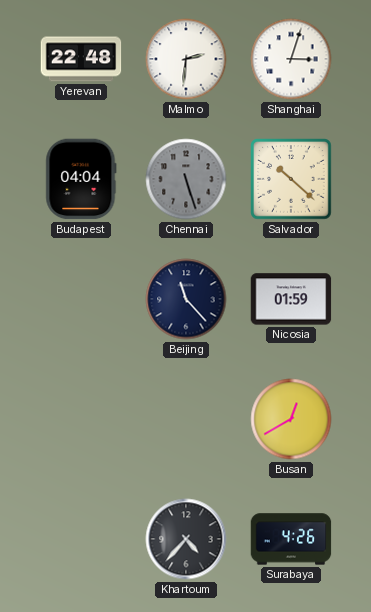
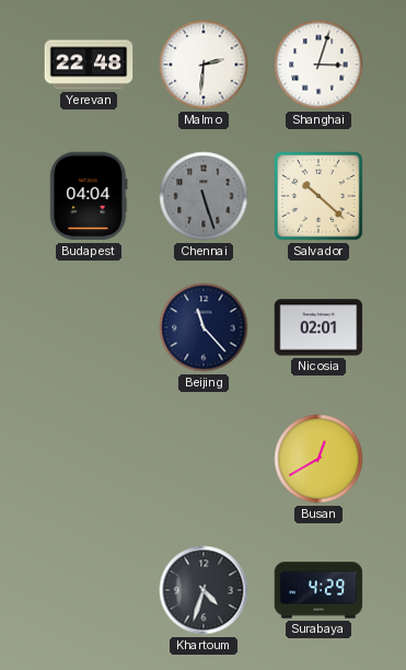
Nicosia: 01:59 -> 02:01 (318, 327)
Khartoum: 4:37 -> 4:33 (204, 590)
Surabaya: 4:26 -> 4:29 (318, 590)
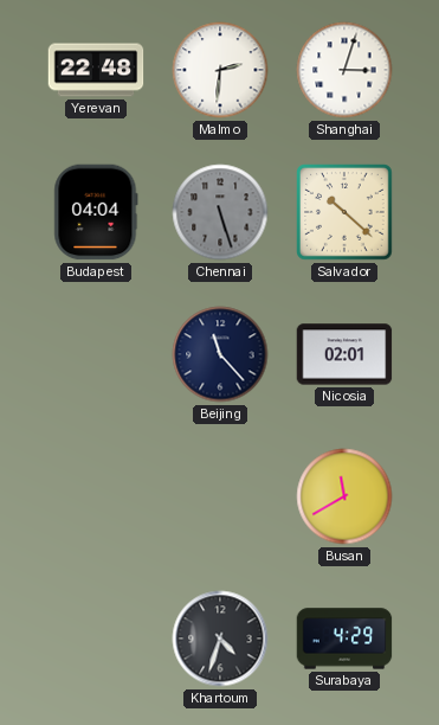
Busan: 12:40 -> 11:40 (344, 496)
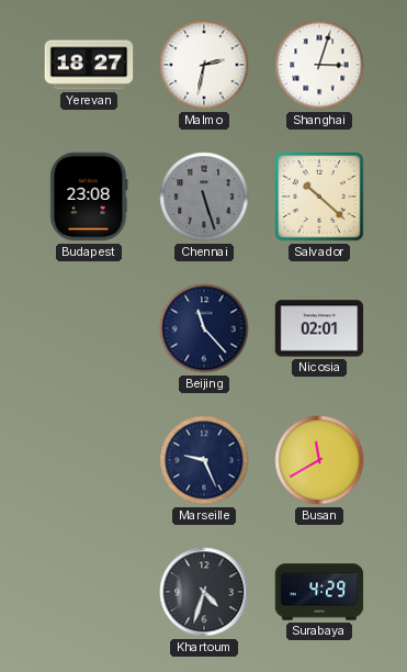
Yerevan: 22:48 -> 18:27 (89, 65)
Malmo: 2:31 -> 2:32 (204, 65)
Budapest: 04:04 -> 23:08 (89, 197)
Marseille: none -> 9:26 (204, 460)
